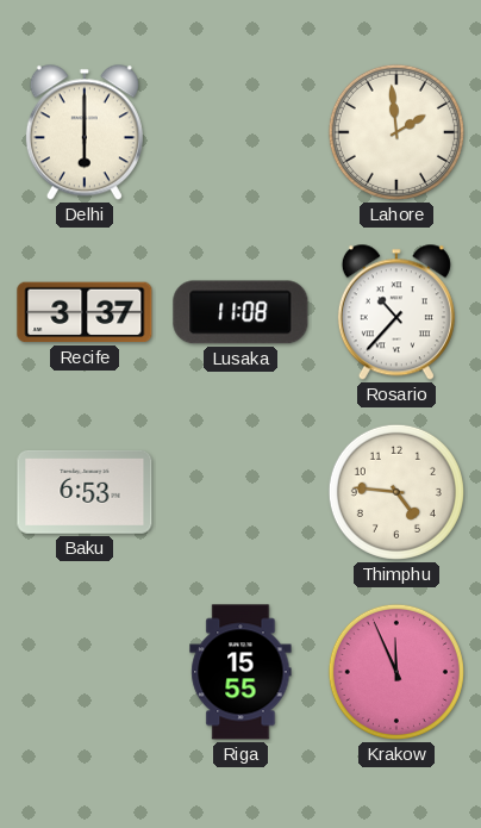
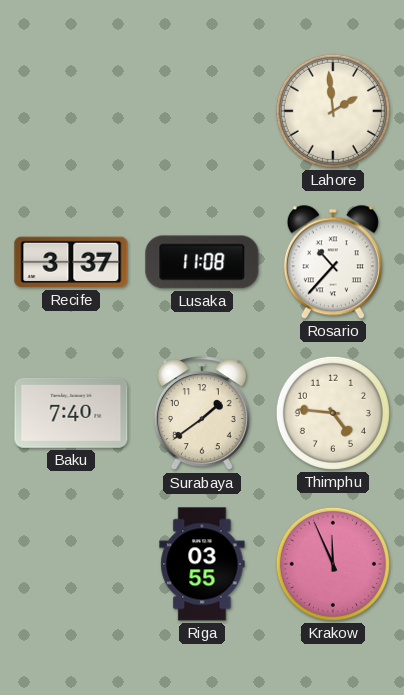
Delhi: 6:00 -> none (85, 132)
Baku: 6:53 -> 7:40 (71, 413)
Surabaya: none -> 1:39 (202, 414)
Riga: 15:55 -> 03:55 (202, 564)
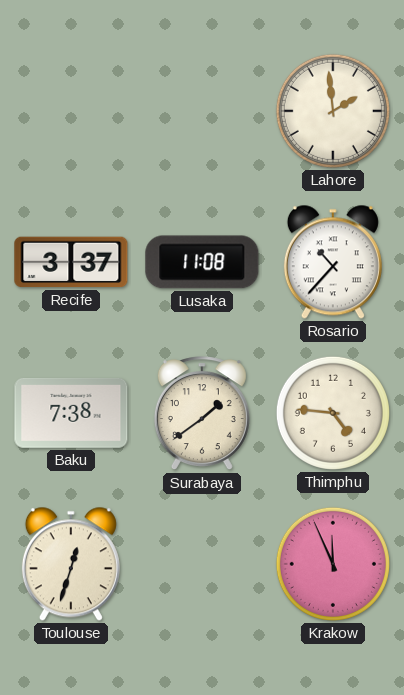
Baku: 7:40 -> 7:38 (71, 413)
Toulouse: none -> 12:33 (71, 564)
Riga: 03:55 -> none (202, 564)
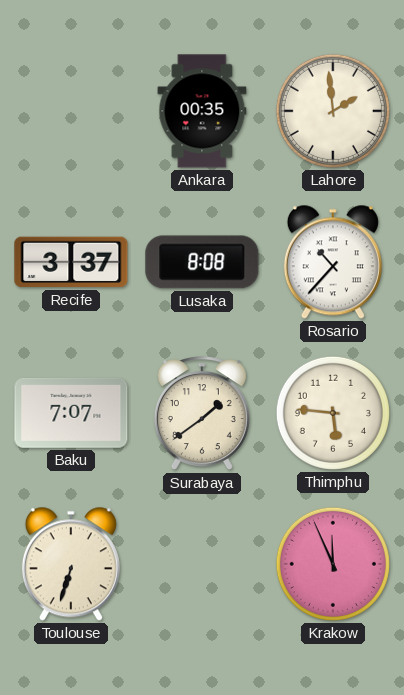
Ankara: none -> 00:35 (202, 111)
Lusaka: 11:08 -> 8:08 (202, 262)
Baku: 7:38 -> 7:07 (71, 413)
Thimphu: 4:46 -> 5:46 (333, 413)
Toulouse: 12:33 -> 6:33 (71, 564)
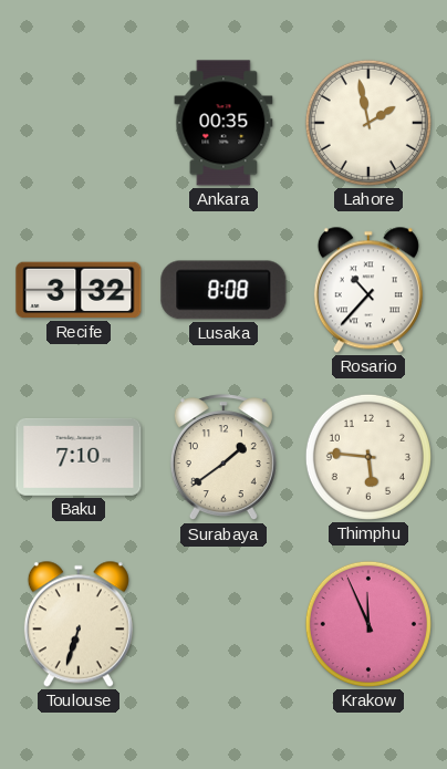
Lahore: 1:59 -> 1:58 (368, 123)
Recife: 3:37 -> 3:32 (79, 290)
Baku: 7:07 -> 7:10 (79, 457)
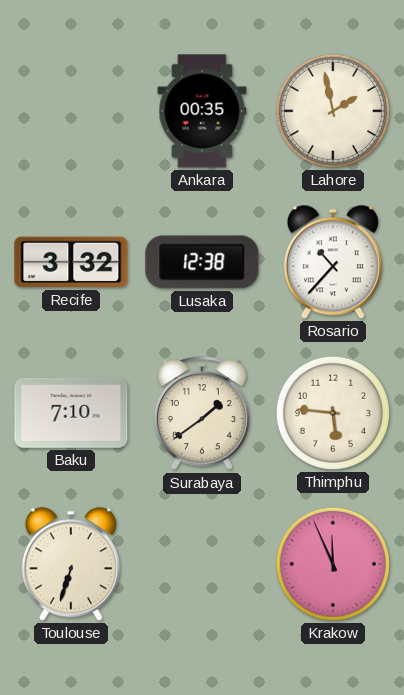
Lusaka: 8:08 -> 12:38 (202, 262)
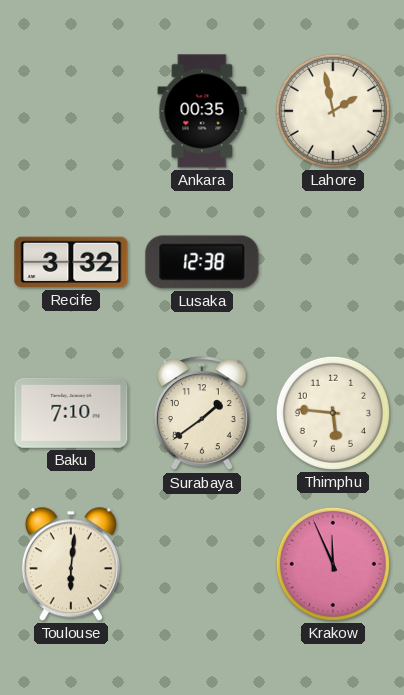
Rosario: 10:37 -> none (333, 262)
Toulouse: 6:33 -> 6:01 (71, 564)
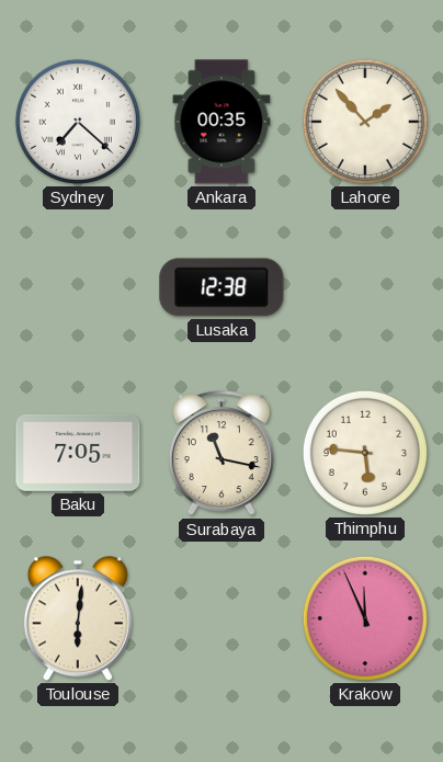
Sydney: none -> 7:22 (78, 122)
Lahore: 1:58 -> 1:53 (365, 122)
Recife: 3:32 -> none (71, 262)
Baku: 7:10 -> 7:05 (78, 453)
Surabaya: 1:39 -> 11:17 (222, 454)
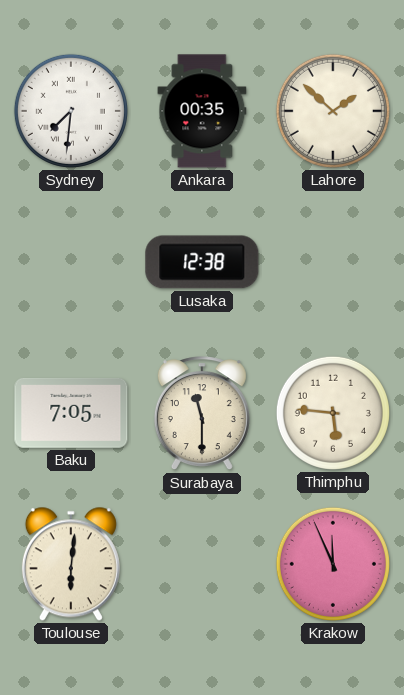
Sydney: 7:22 -> 7:31 (71, 111)
Lahore: 1:53 -> 1:52 (333, 111)
Surabaya: 11:17 -> 11:30 (202, 414)
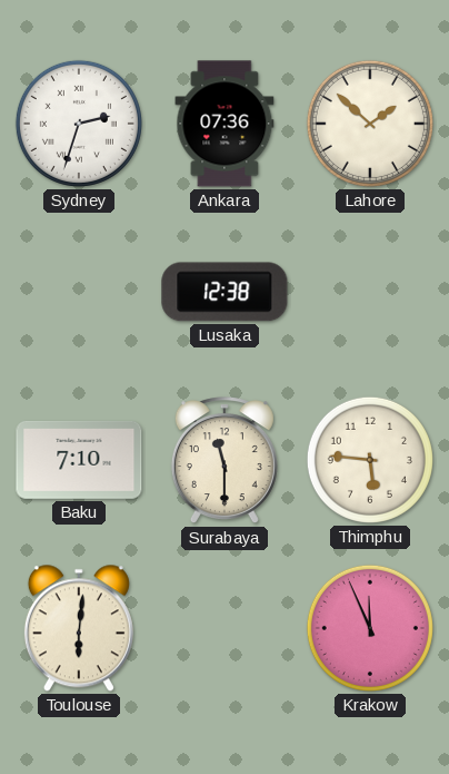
Sydney: 7:31 -> 2:33 (79, 124)
Ankara: 00:35 -> 07:36 (225, 124)
Baku: 7:05 -> 7:10 (79, 460)
